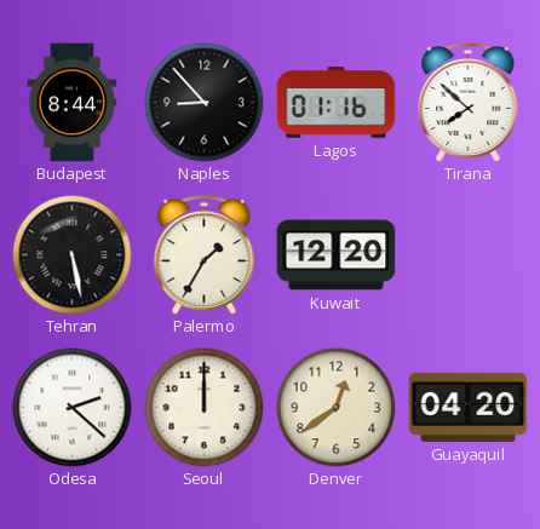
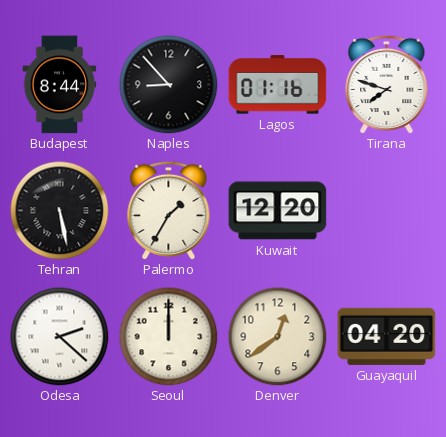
Tirana: 7:52 -> 7:48 (387, 84)
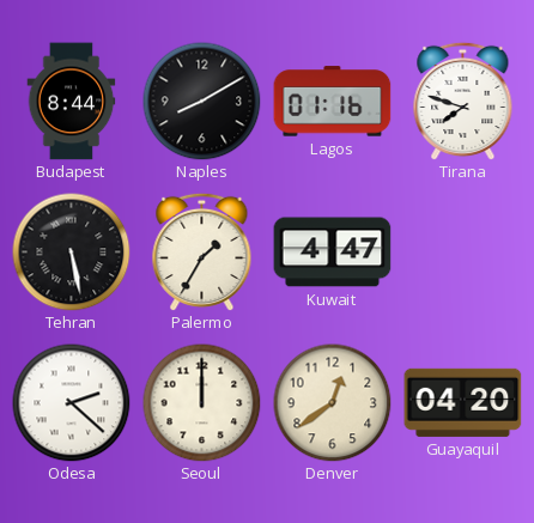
Naples: 8:53 -> 8:10 (202, 102)
Kuwait: 12:20 -> 4:47 (333, 253)
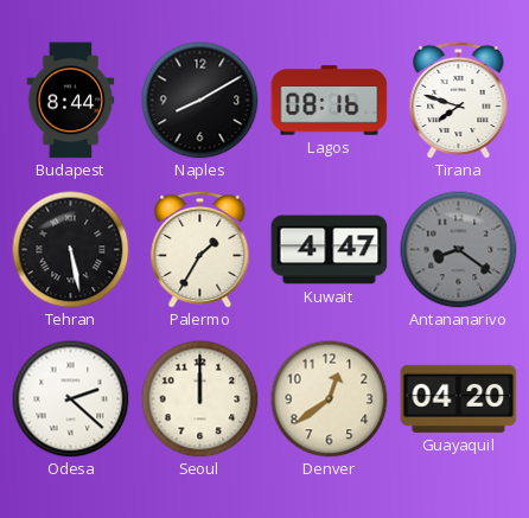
Lagos: 01:16 -> 08:16 (330, 101)
Antananarivo: none -> 8:21 (459, 250)
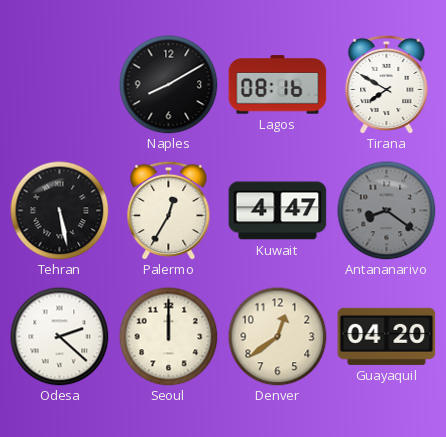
Budapest: 8:44 -> none (71, 101)
Tirana: 7:48 -> 7:50 (387, 84)
Palermo: 1:35 -> 12:35 (169, 210)
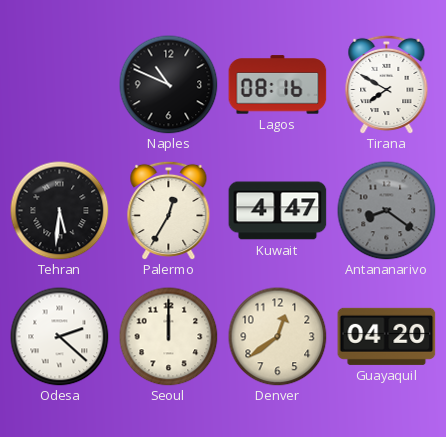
Naples: 8:10 -> 10:49 (169, 85)
Tehran: 5:28 -> 5:31 (60, 211)
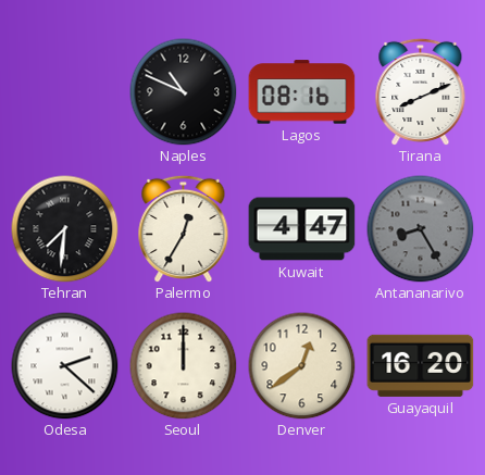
Tirana: 7:50 -> 8:11 (421, 91)
Tehran: 5:31 -> 7:31 (65, 229)
Antananarivo: 8:21 -> 8:25 (421, 229)
Guayaquil: 04:20 -> 16:20 (421, 365)
